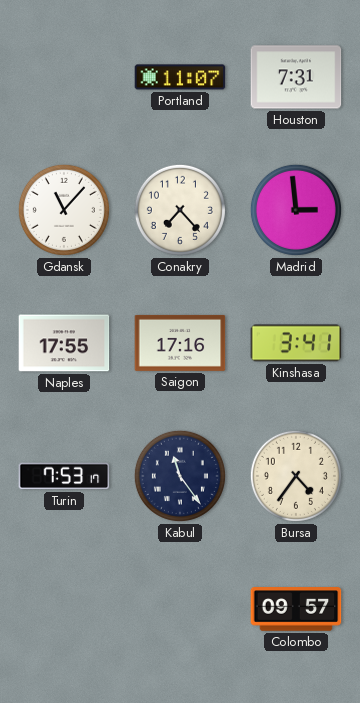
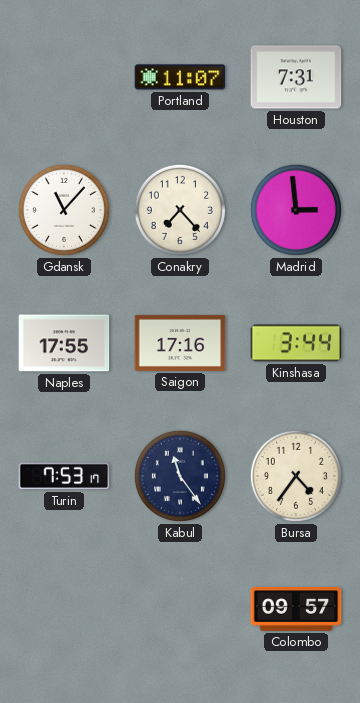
Kinshasa: 3:41 -> 3:44 (296, 343)
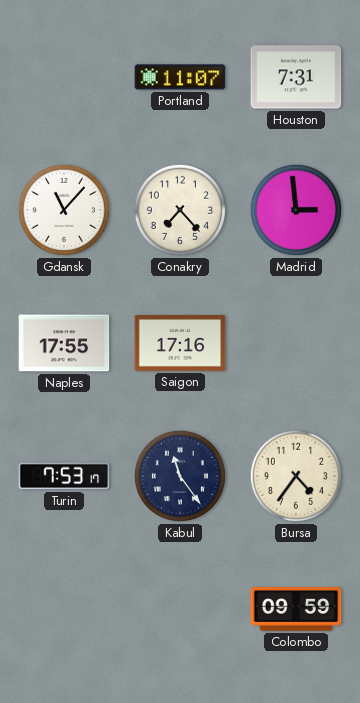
Kinshasa: 3:44 -> none (296, 343)
Colombo: 09:57 -> 09:59 (296, 609)
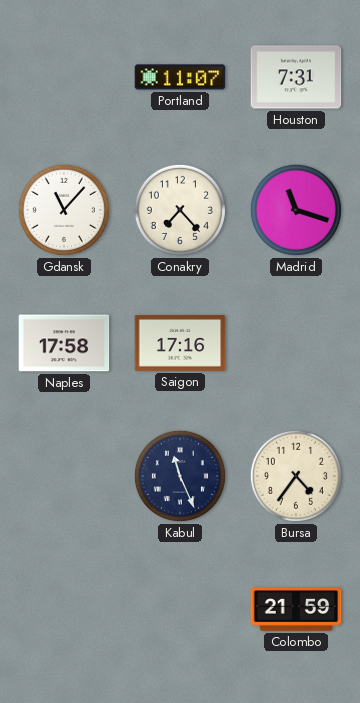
Madrid: 2:59 -> 11:18 (296, 210)
Naples: 17:55 -> 17:58 (64, 343)
Turin: 7:53 -> none (64, 476)
Kabul: 11:24 -> 11:26 (180, 476)
Colombo: 09:59 -> 21:59 (296, 609)
